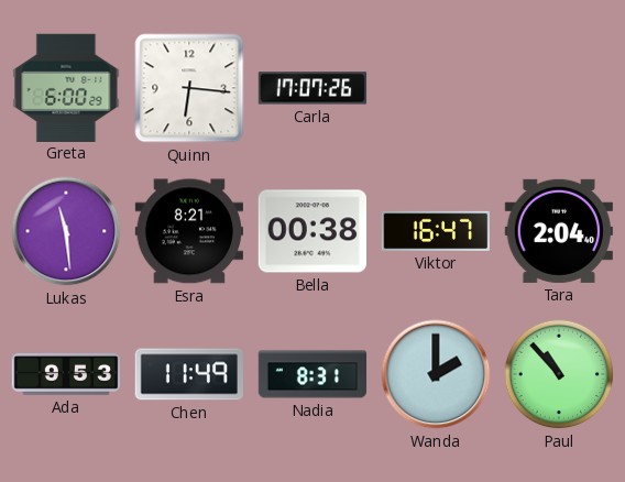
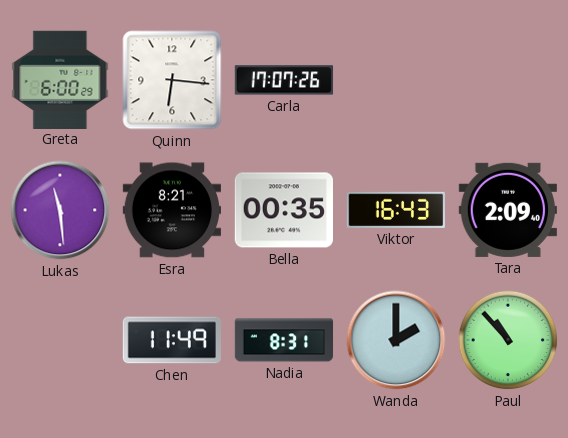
Bella: 00:38 -> 00:35 (283, 210)
Viktor: 16:47 -> 16:43 (395, 210)
Tara: 2:04 -> 2:09 (508, 210)
Ada: 9:53 -> none (66, 374)
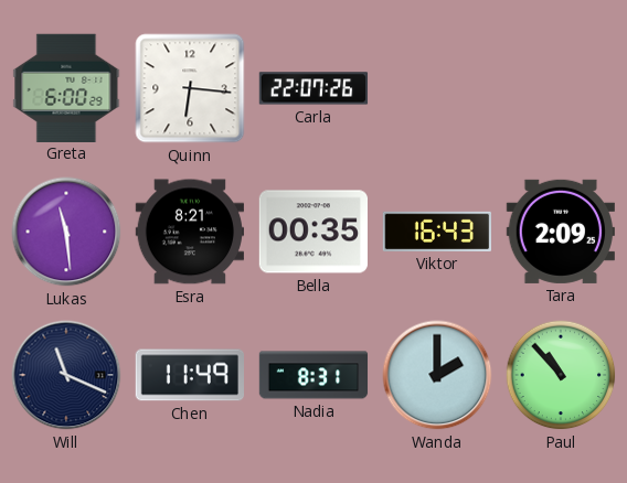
Carla: 17:07 -> 22:07 (313, 88)
Tara: 2:09:40 -> 2:09:25 (561, 232)
Will: none -> 11:19 (66, 375)
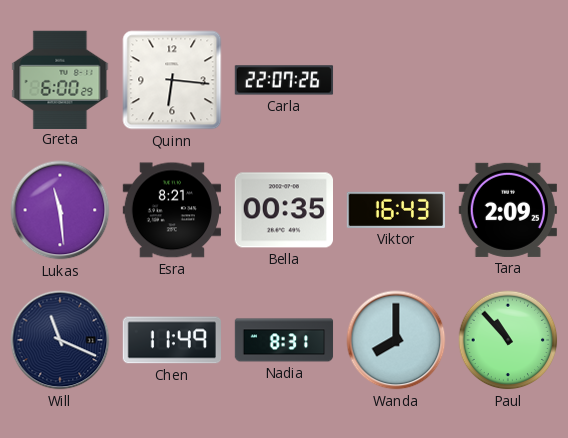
Wanda: 2:00 -> 8:00 (396, 340)
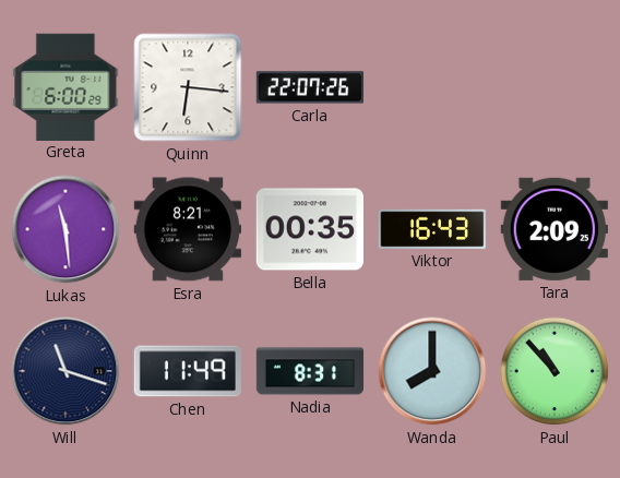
Will: 11:19 -> 11:18 (65, 371)
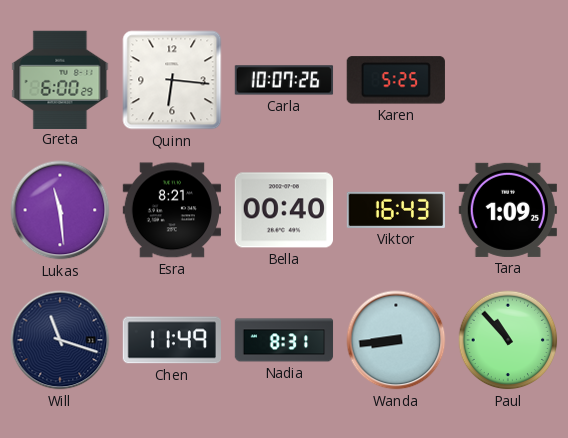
Carla: 22:07 -> 10:07 (284, 80)
Karen: none -> 5:25 (396, 80)
Bella: 00:35 -> 00:40 (283, 210)
Tara: 2:09 -> 1:09 (508, 210)
Wanda: 8:00 -> 8:44 (396, 340)
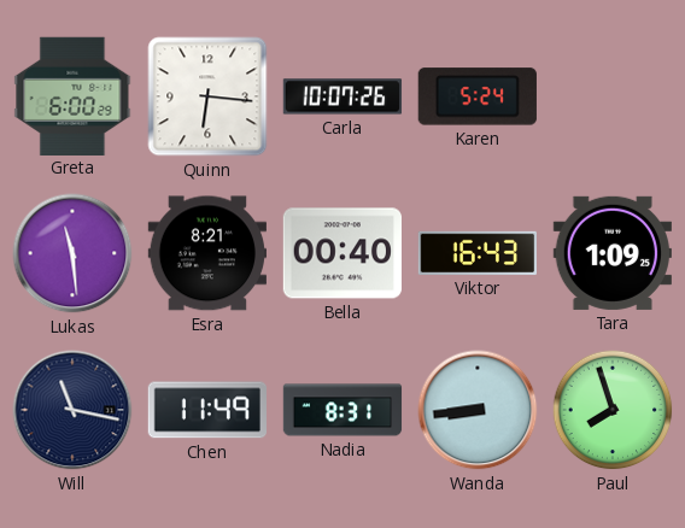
Karen: 5:25 -> 5:24 (478, 96)
Will: 11:18 -> 11:17 (72, 410)
Paul: 10:53 -> 7:57 (613, 410)
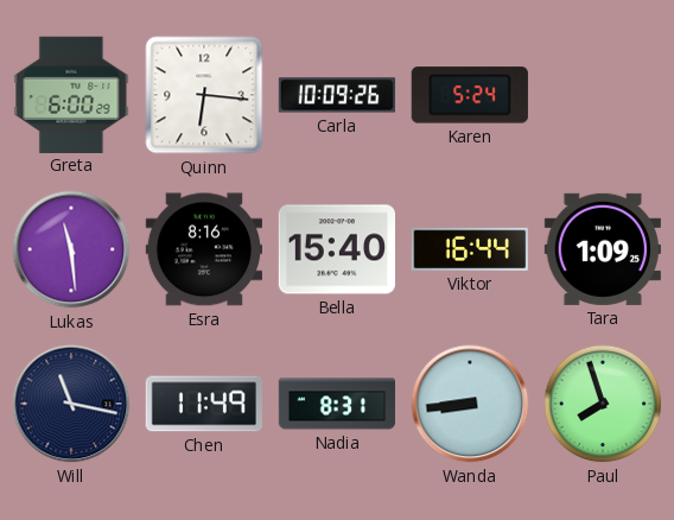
Carla: 10:07 -> 10:09 (337, 95)
Esra: 8:21 -> 8:16 (203, 249)
Bella: 00:40 -> 15:40 (336, 249)
Viktor: 16:43 -> 16:44 (469, 249)
